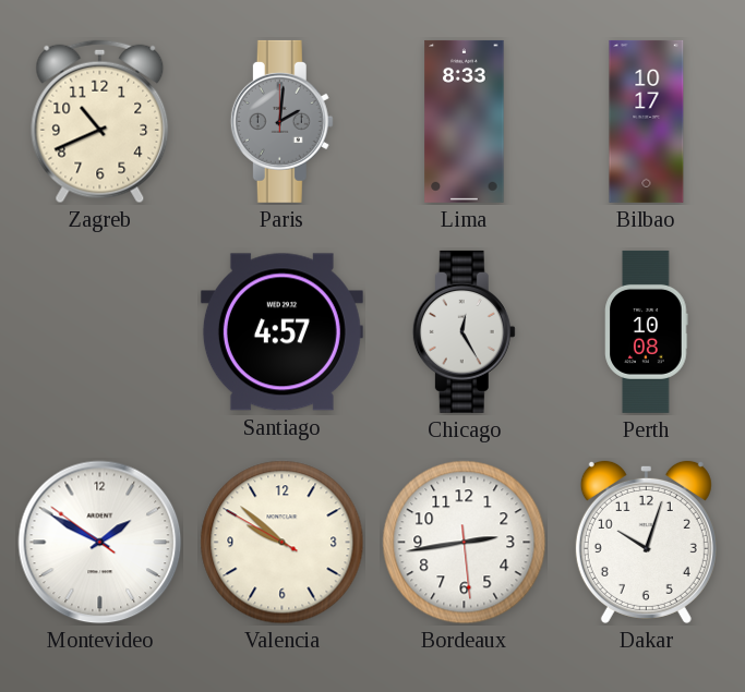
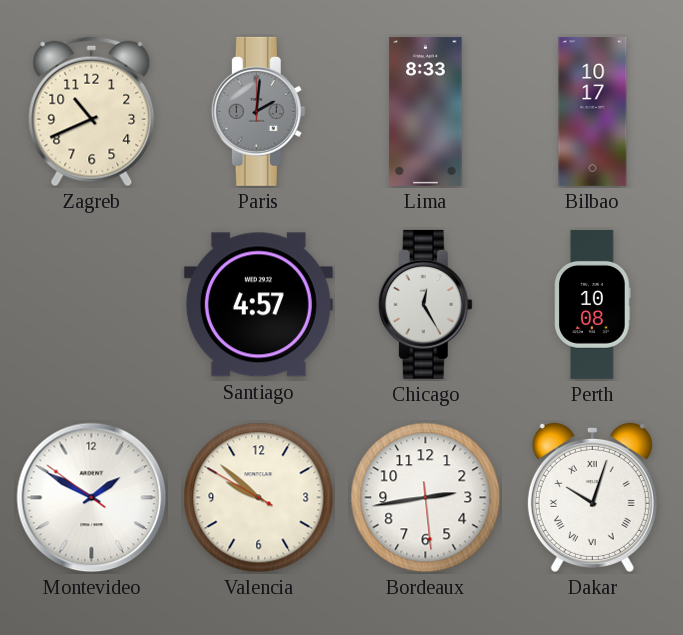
Dakar numerals: Arabic -> Roman (592, 497)
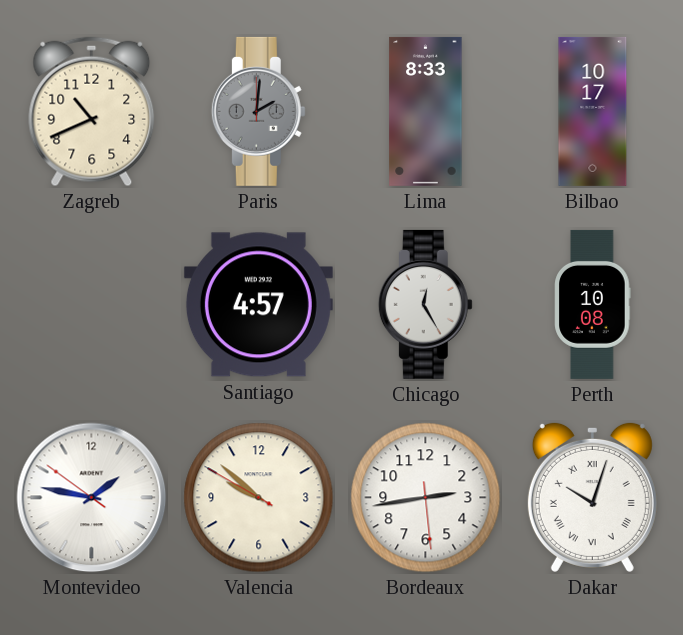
Montevideo: 1:49 -> 1:46 (92, 498)
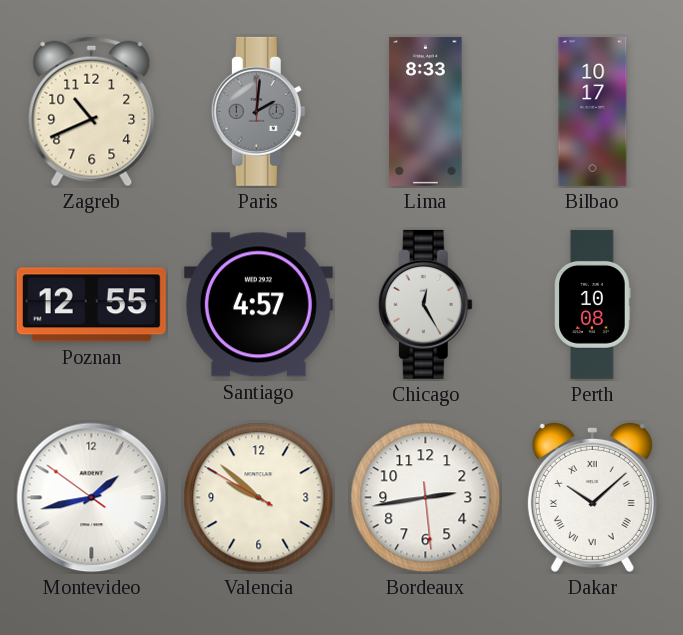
Poznan: none -> 12:55 (91, 305)
Montevideo: 1:46 -> 1:42 (92, 498)
Dakar: 10:03 -> 10:08 (592, 497)
